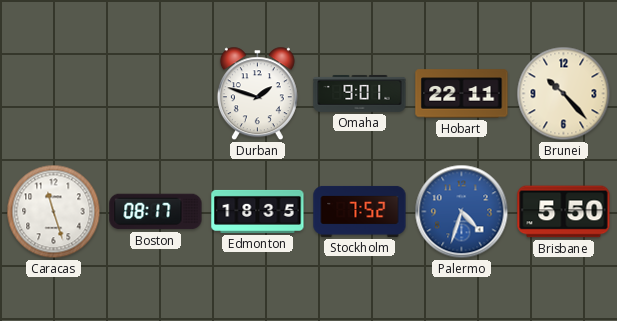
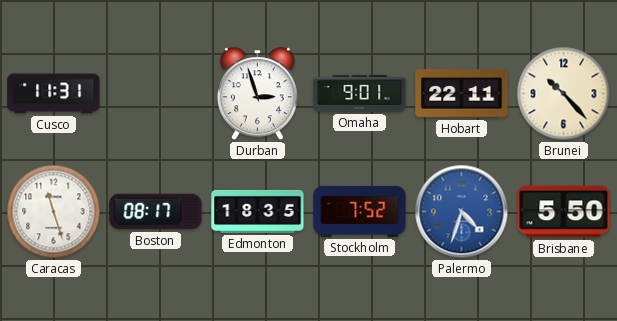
Cusco: none -> 11:31 (54, 94)
Durban: 1:48 -> 2:57 (257, 94)
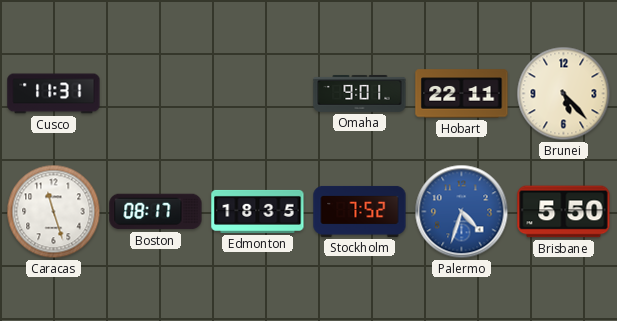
Durban: 2:57 -> none (257, 94)
Brunei: 10:23 -> 5:23 (564, 94)
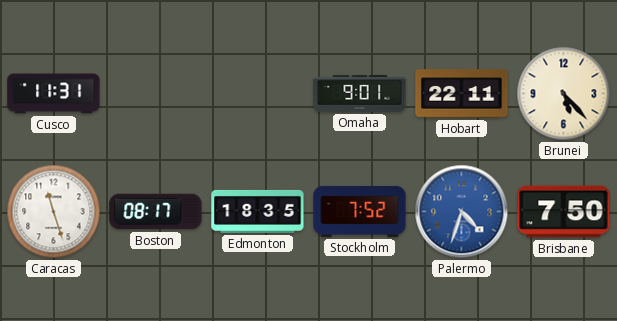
Brisbane: 5:50 -> 7:50 (564, 212)
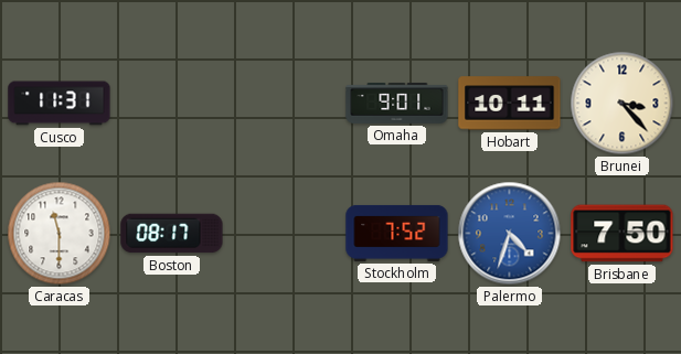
Hobart: 22:11 -> 10:11 (510, 104)
Brunei: 5:23 -> 3:23 (623, 104)
Caracas: 11:27 -> 11:30 (60, 234)
Edmonton: 18:35 -> none (258, 211)
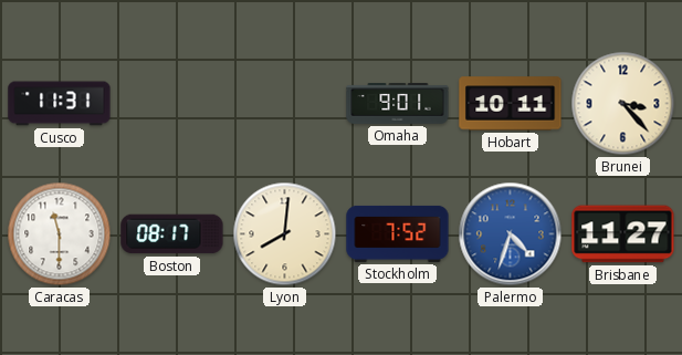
Lyon: none -> 8:01 (285, 234)
Brisbane: 7:50 -> 11:27 (623, 234)
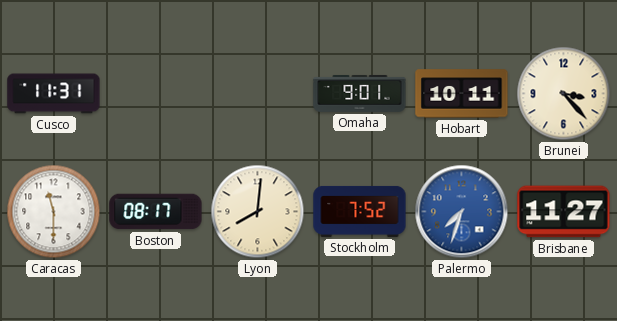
Palermo: 4:33 -> 7:33 (462, 212)
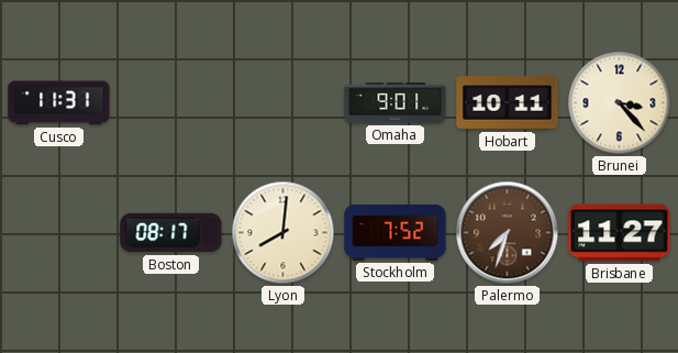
Caracas: 11:30 -> none (54, 212)
Palermo dial: blue -> brown (508, 233)
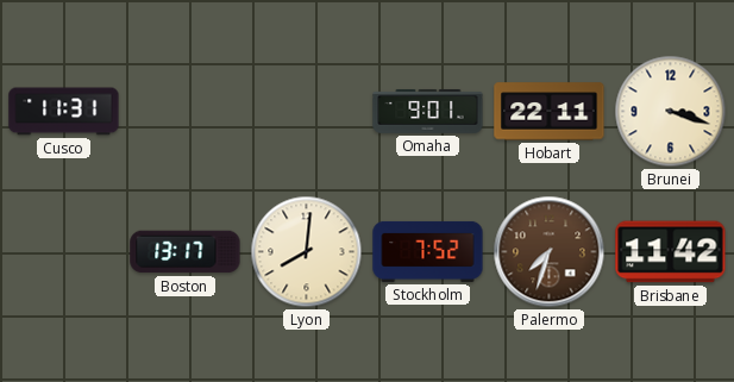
Hobart: 10:11 -> 22:11 (550, 112)
Brunei: 3:23 -> 3:18 (671, 112)
Boston: 08:17 -> 13:17 (186, 252)
Brisbane: 11:27 -> 11:42 (671, 252)
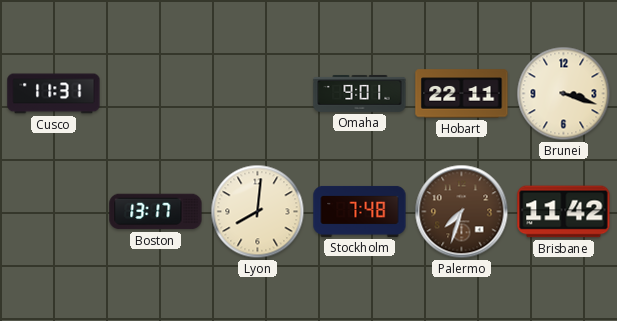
Stockholm: 7:52 -> 7:48 (360, 211)
